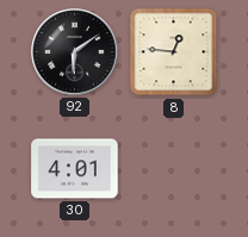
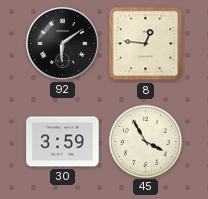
30: 4:01 -> 3:59 (63, 142)
45: none -> 3:55 (145, 141)
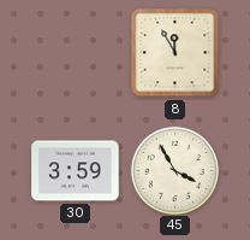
92: 6:09 -> none (63, 44)
8: 12:46 -> 11:55 (175, 53)
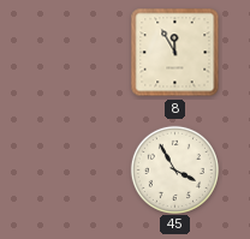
30: 3:59 -> none (76, 171)
